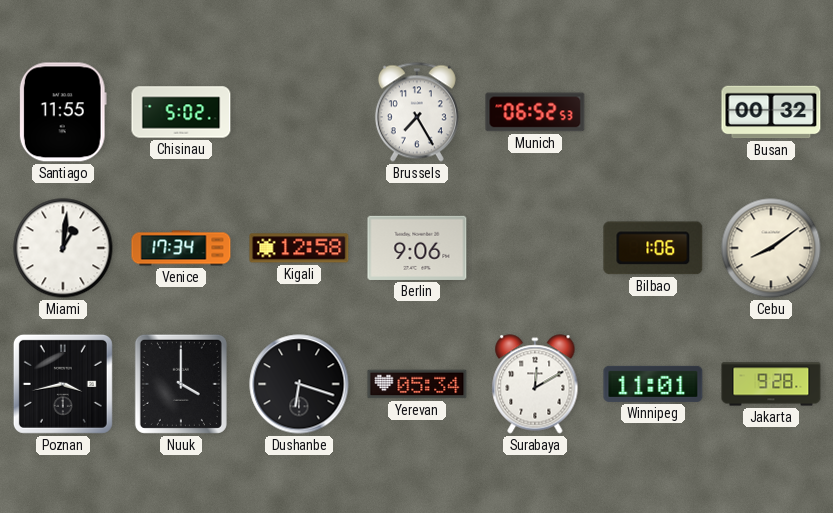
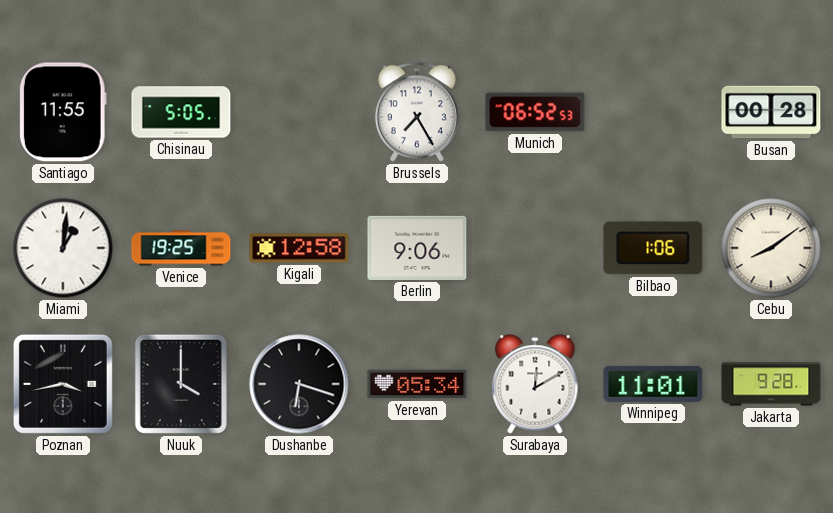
Chisinau: 5:02 -> 5:05 (181, 112)
Busan: 00:32 -> 00:28 (771, 112)
Venice: 17:34 -> 19:25 (181, 248)
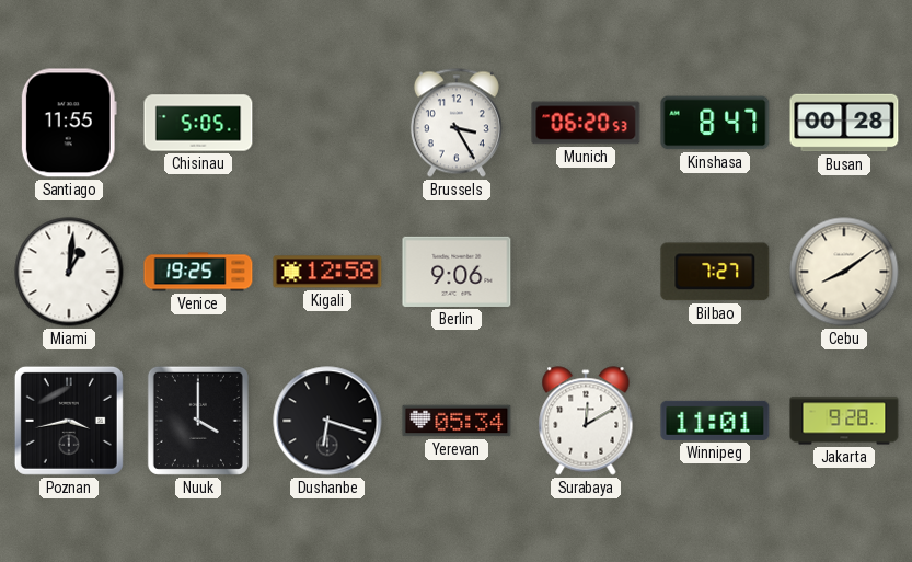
Brussels: 7:25 -> 3:25 (457, 123)
Munich: 06:52 -> 06:20 (586, 123)
Kinshasa: none -> 8:47 (715, 123)
Bilbao: 1:06 -> 7:27 (715, 272)
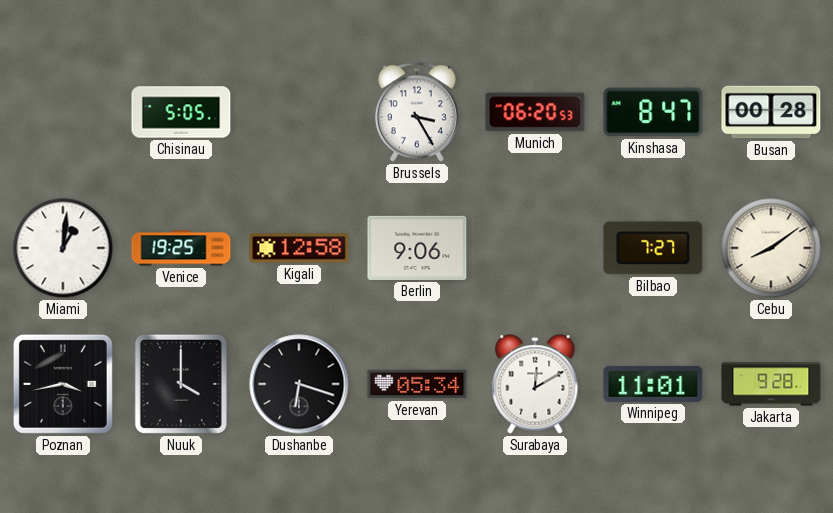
Santiago: 11:55 -> none (69, 123)
